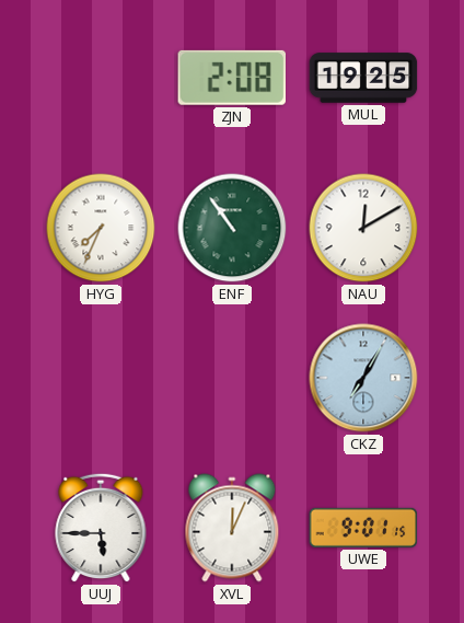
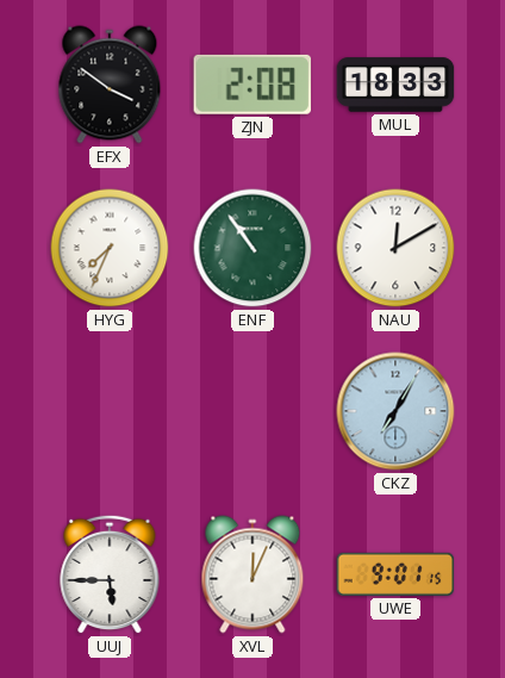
EFX: none -> 3:51 (110, 85)
MUL: 19:25 -> 18:33 (395, 85)
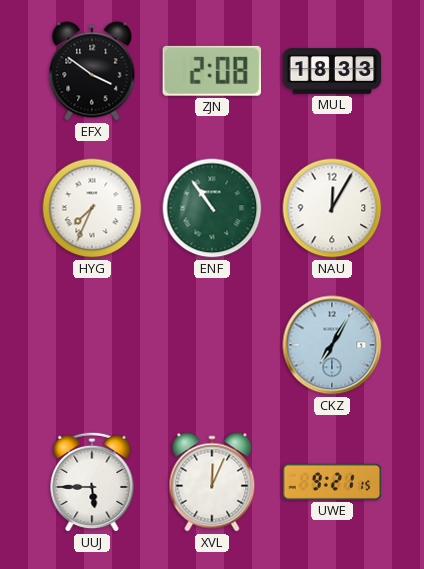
NAU: 12:10 -> 12:05 (332, 208)
UWE: 9:01 -> 9:21 (332, 482)
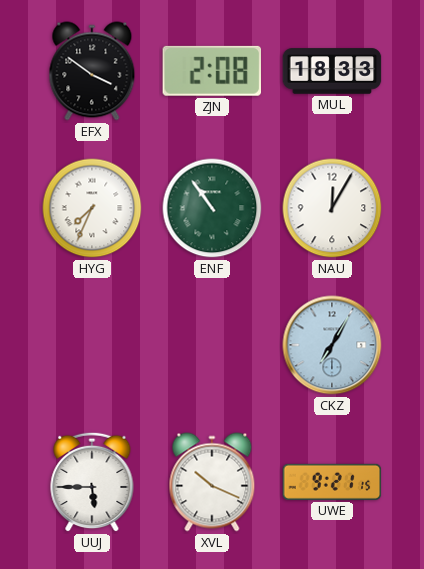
XVL: 12:04 -> 10:19 (212, 482)
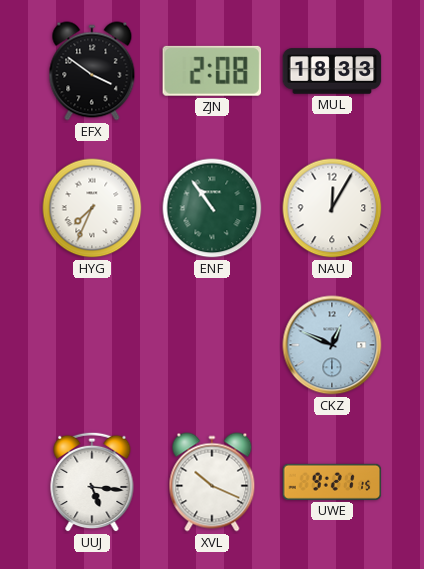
CKZ: 7:05 -> 12:49 (332, 345)
UUJ: 5:45 -> 5:16 (92, 482)
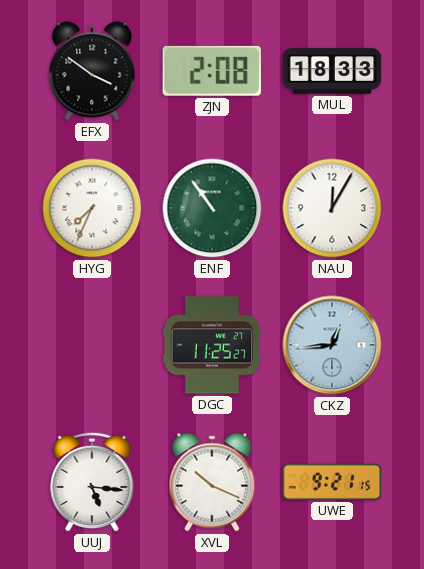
DGC: none -> 11:25 (212, 345)
CKZ: 12:49 -> 12:44 (332, 345)
